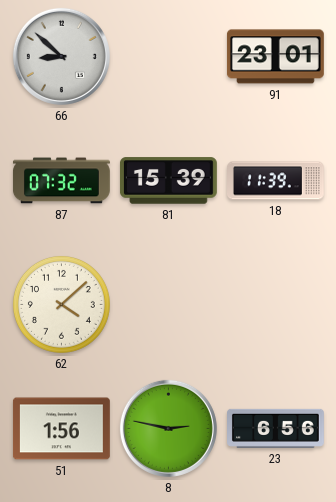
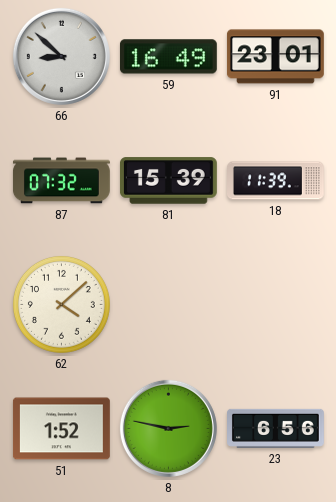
59: none -> 16:49 (168, 57)
51: 1:56 -> 1:52 (61, 429)
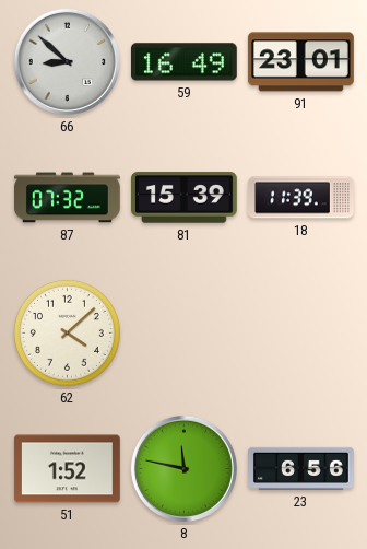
8: 2:47 -> 11:47 (183, 468)
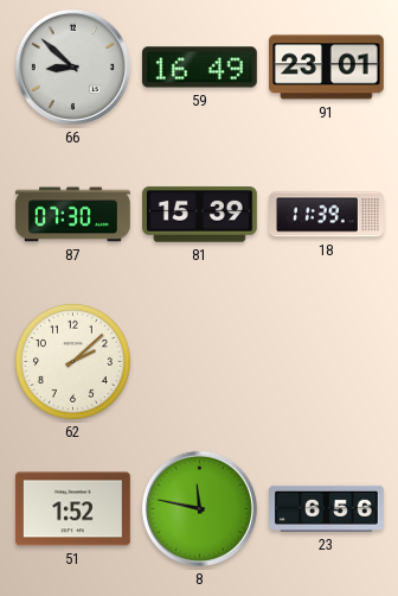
87: 07:32 -> 07:30 (73, 215)
62: 4:08 -> 2:08 (72, 361)
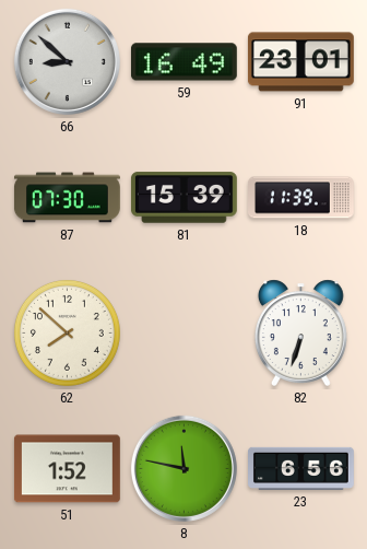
62: 2:08 -> 7:52 (67, 332)
82: none -> 6:33 (300, 332)
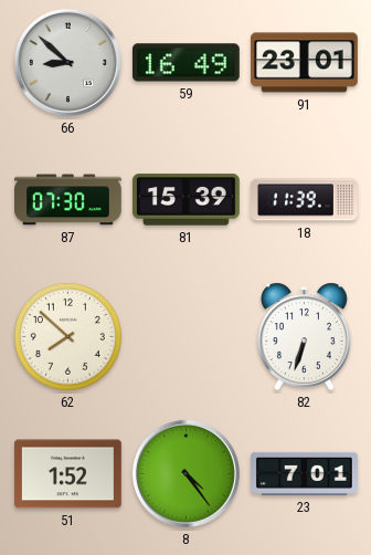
8: 11:47 -> 4:24 (185, 473)
23: 6:56 -> 7:01 (305, 473)
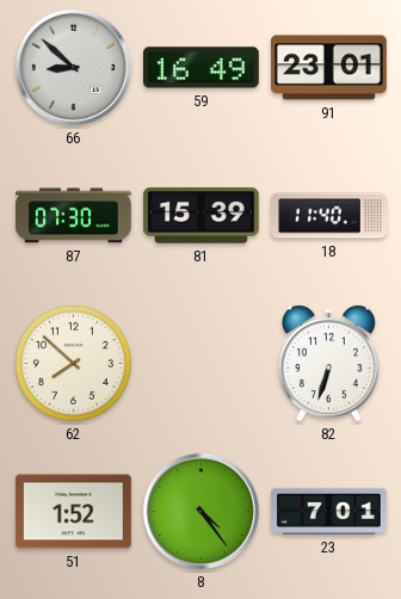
18: 11:39 -> 11:40 (329, 216)
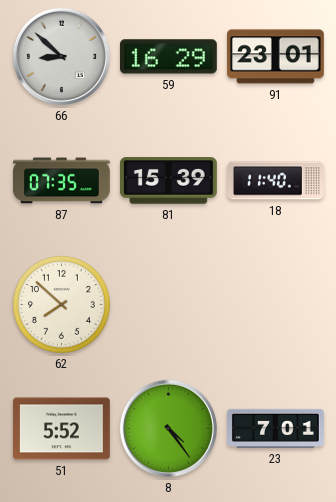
59: 16:49 -> 16:29 (168, 57)
87: 07:30 -> 07:35 (62, 181)
82: 6:33 -> none (328, 363)
51: 1:52 -> 5:52 (61, 429)
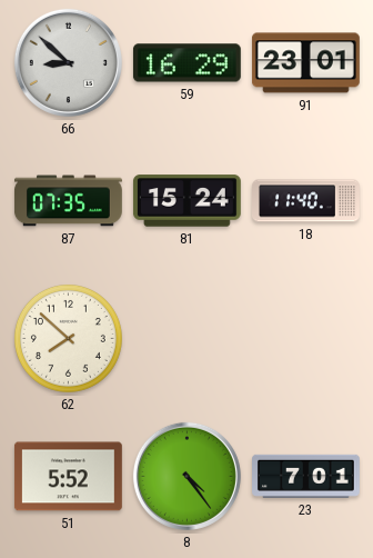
81: 15:39 -> 15:24 (186, 201)
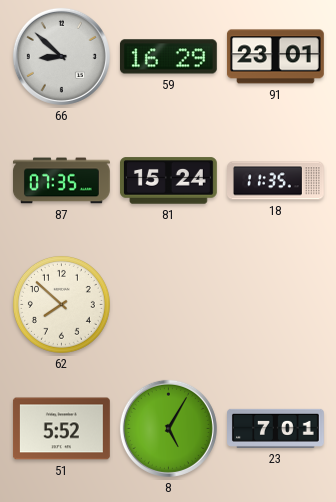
18: 11:40 -> 11:35 (276, 181)
8: 4:24 -> 5:05 (168, 428)
